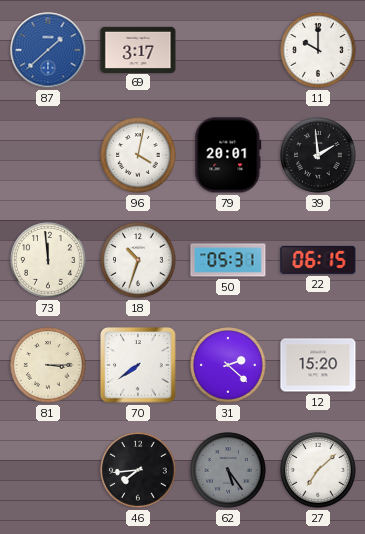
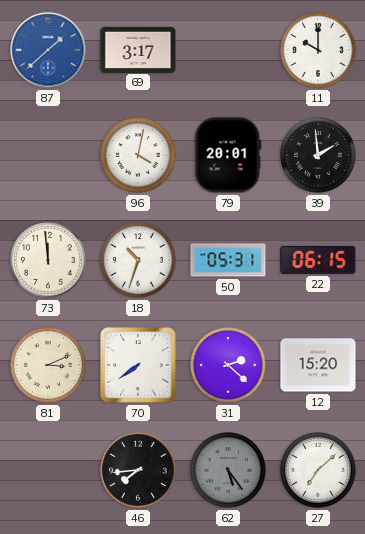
81: 3:15 -> 3:11 (48, 365)
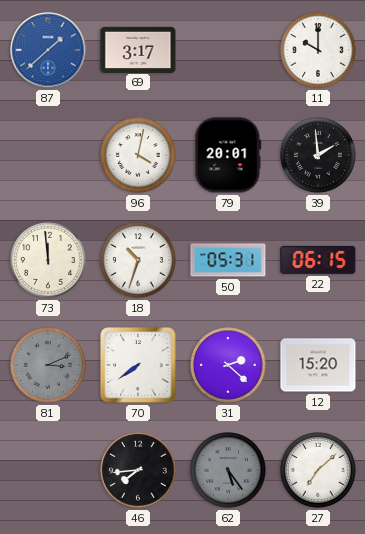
81 dial: cream -> grey (48, 365)
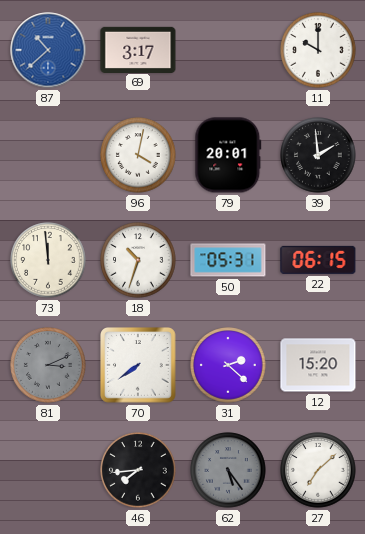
87: 1:38 -> 10:38 (48, 50)
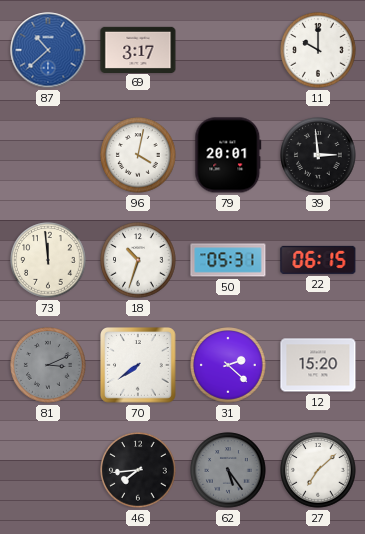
39: 1:59 -> 2:59 (318, 155)
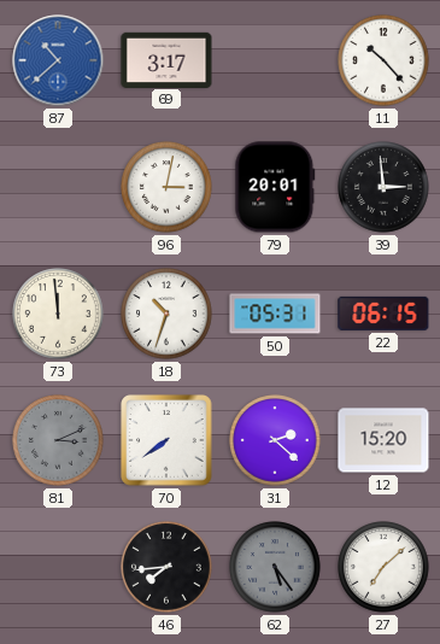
11: 10:00 -> 10:23 (383, 60)
96: 4:02 -> 3:02 (166, 187)
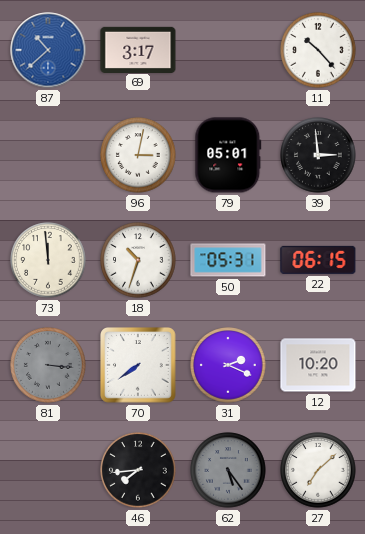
79: 20:01 -> 05:01 (228, 155)
81: 3:11 -> 3:16 (48, 365)
31: 2:22 -> 2:19 (228, 365)
12: 15:20 -> 10:20 (318, 365)
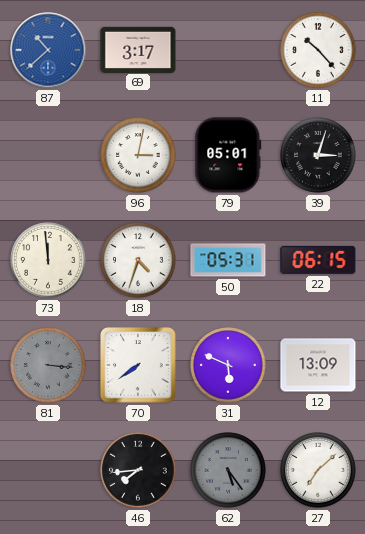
39: 2:59 -> 3:03 (318, 155)
18: 10:33 -> 4:33 (138, 260)
31: 2:19 -> 5:49 (228, 365)
12: 10:20 -> 13:09 (318, 365)
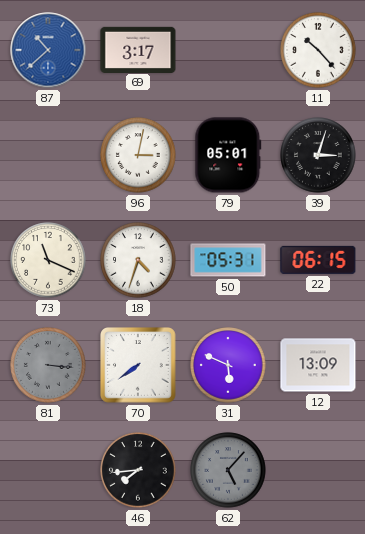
73: 11:59 -> 11:19 (48, 260)
62: 5:24 -> 5:07 (228, 470)
27: 7:08 -> none (318, 470)
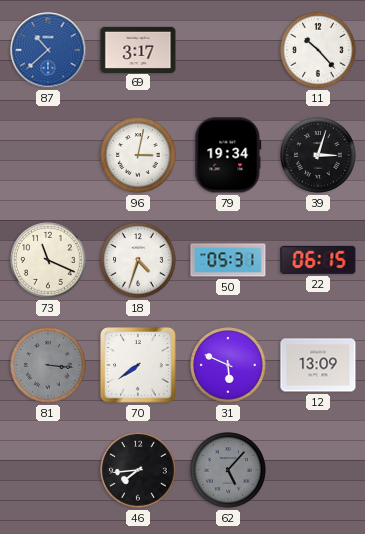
79: 05:01 -> 19:34 (228, 155)
